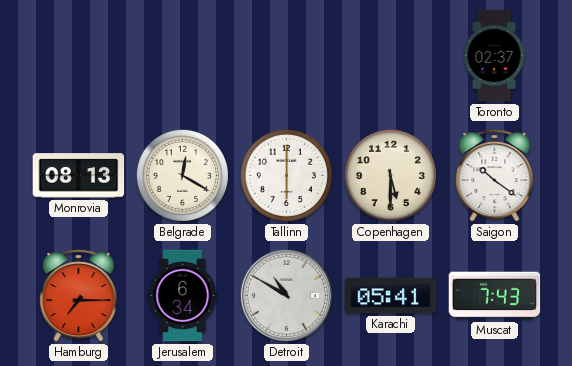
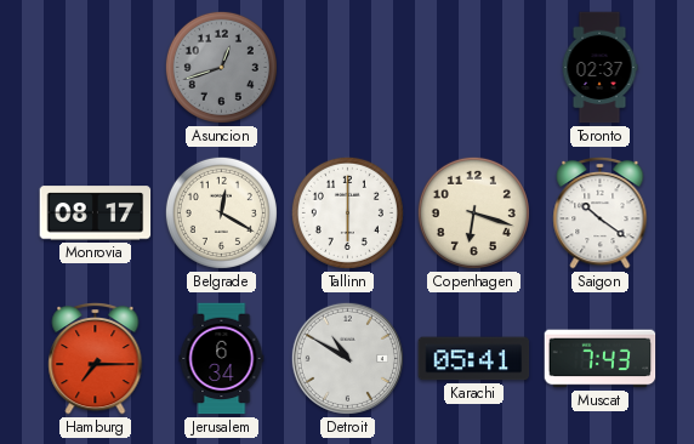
Asuncion: none -> 12:42 (221, 67)
Monrovia: 08:13 -> 08:17 (96, 214)
Copenhagen: 5:30 -> 6:18 (473, 212)
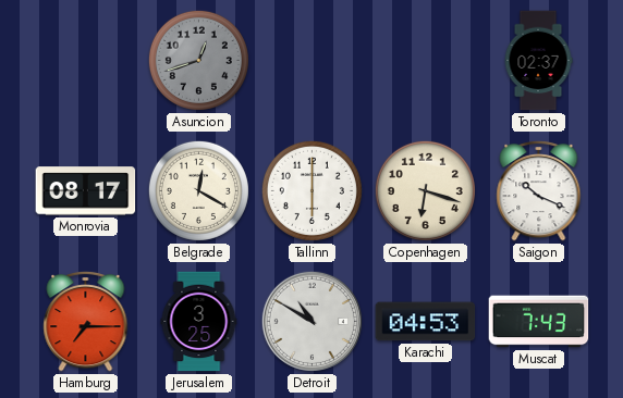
Saigon: 10:21 -> 10:19 (539, 190)
Jerusalem: 6:34 -> 3:25 (199, 322)
Karachi: 05:41 -> 04:53 (426, 322)
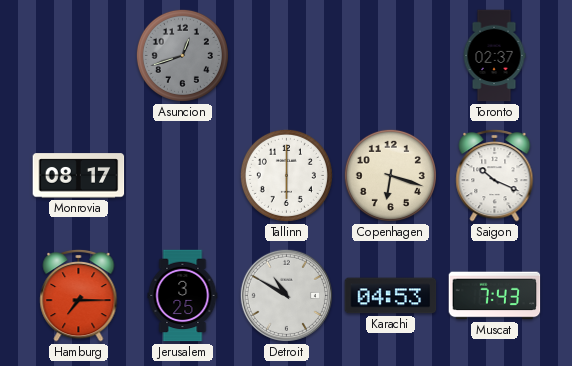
Belgrade: 12:20 -> none (198, 190)
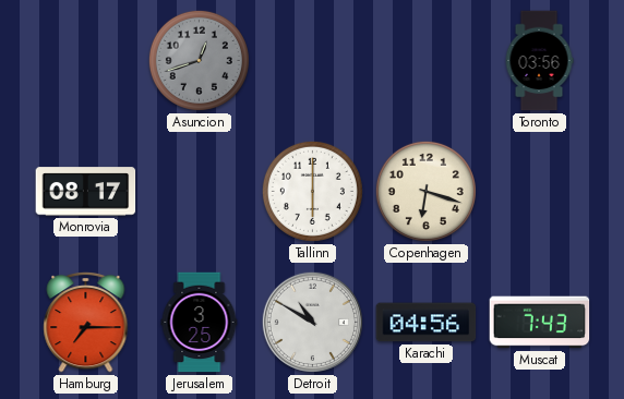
Toronto: 02:37 -> 03:56 (539, 61)
Saigon: 10:19 -> none (495, 175)
Karachi: 04:53 -> 04:56 (427, 323)
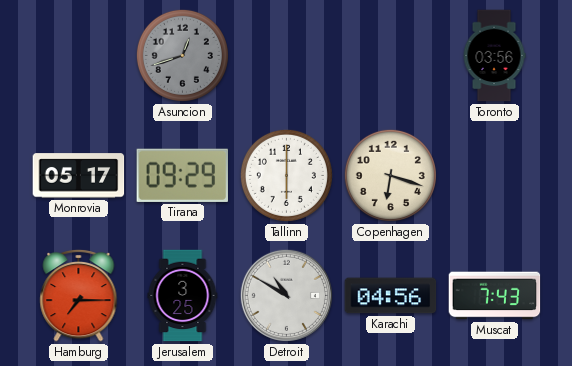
Monrovia: 08:17 -> 05:17 (79, 176)
Tirana: none -> 09:29 (182, 175)
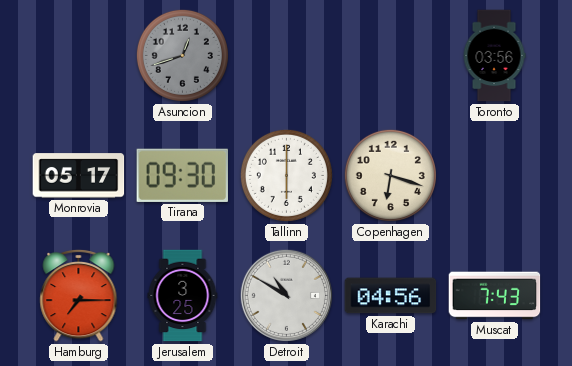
Tirana: 09:29 -> 09:30 (182, 175)
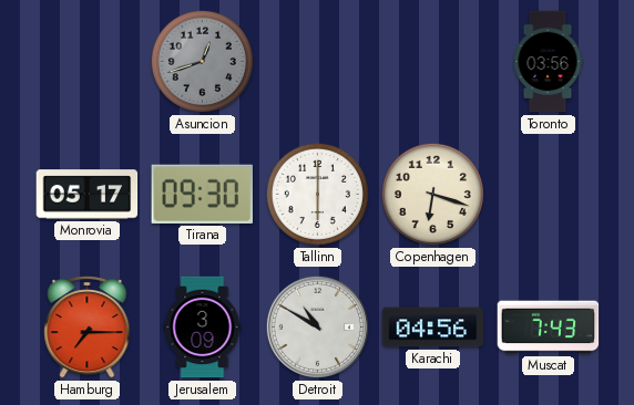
Jerusalem: 3:25 -> 3:09 (203, 328)
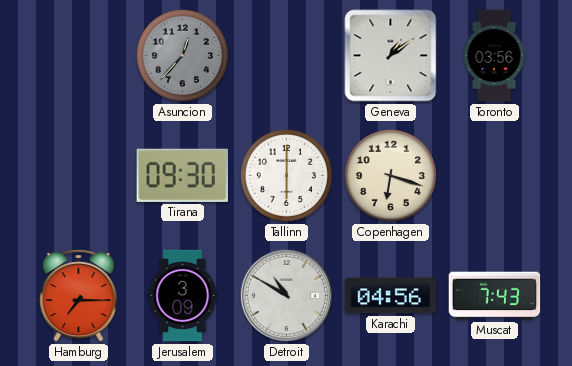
Asuncion: 12:42 -> 12:37 (182, 55)
Geneva: none -> 1:09 (391, 56)
Monrovia: 05:17 -> none (88, 195)
